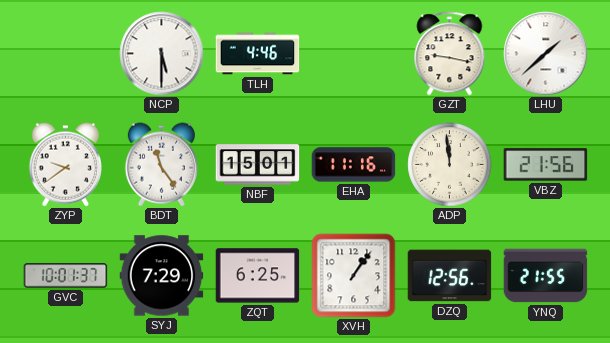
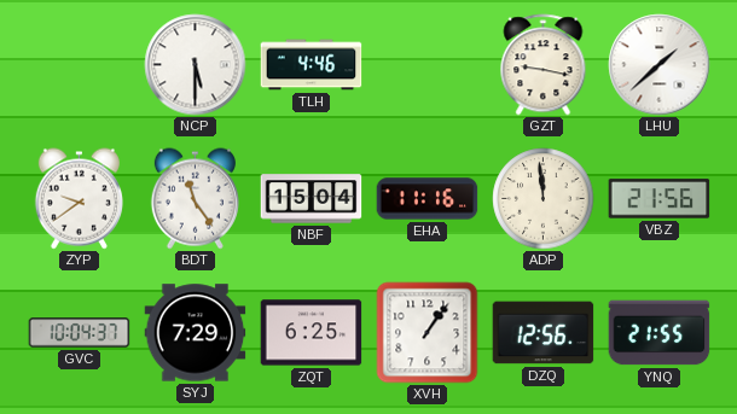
NBF: 15:01 -> 15:04 (312, 199)
GVC: 10:01 -> 10:04 (80, 333)
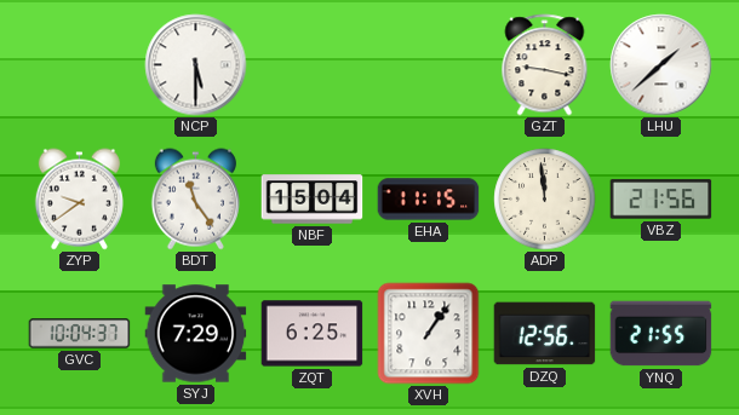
TLH: 4:46 -> none (312, 65)
EHA: 11:16 -> 11:15 (429, 200)
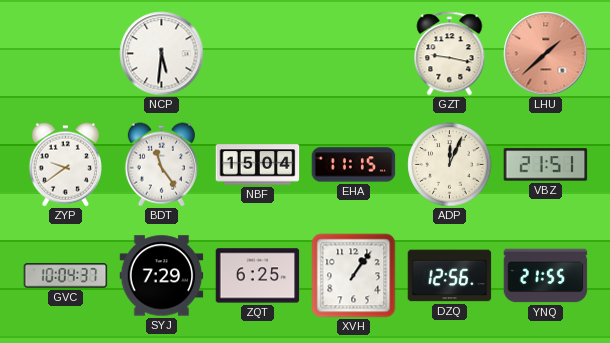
NCP: 5:30 -> 5:31 (162, 54)
LHU dial: white -> salmon (546, 54)
ADP: 11:59 -> 12:04 (450, 165)
VBZ: 21:56 -> 21:51 (546, 165)
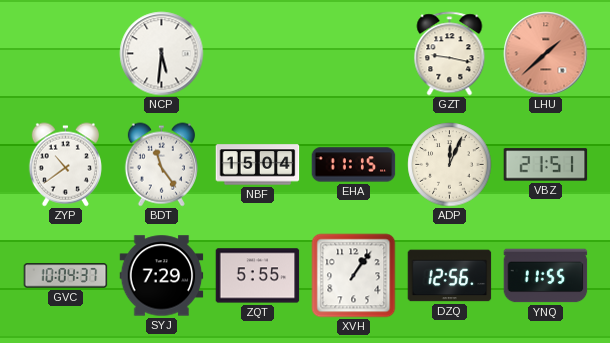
ZYP: 9:39 -> 10:39 (65, 165)
ZQT: 6:25 -> 5:55 (258, 276)
YNQ: 21:55 -> 11:55 (546, 276)
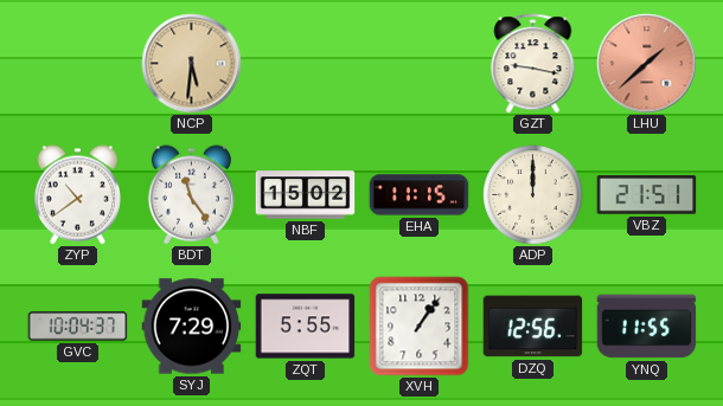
NCP dial: white -> champagne (192, 64)
NBF: 15:04 -> 15:02 (306, 195)
ADP: 12:04 -> 12:00 (533, 195)
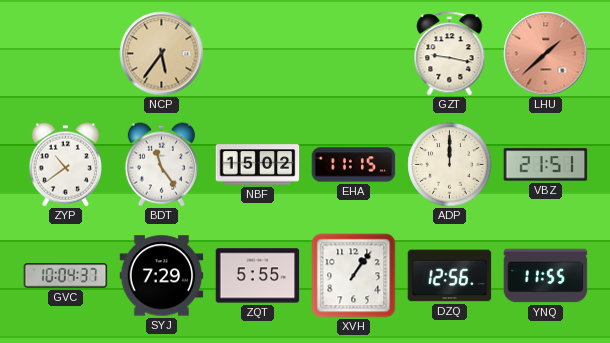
NCP: 5:31 -> 5:36 (162, 54)
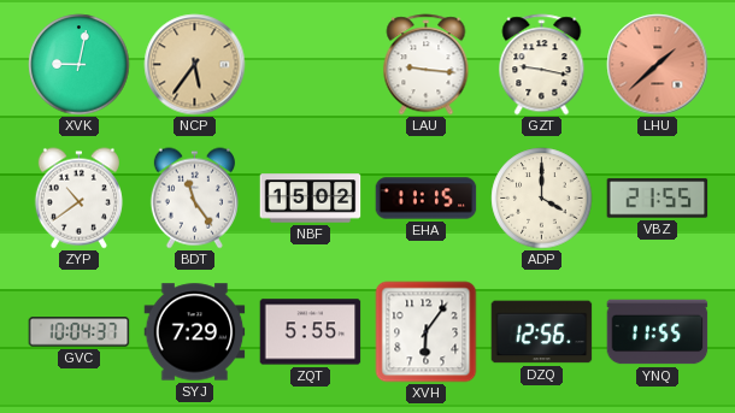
XVK: none -> 9:02 (80, 65)
LAU: none -> 9:16 (427, 65)
ADP: 12:00 -> 4:00 (542, 199)
VBZ: 21:51 -> 21:55 (658, 199)
XVH: 1:06 -> 6:06 (427, 332)
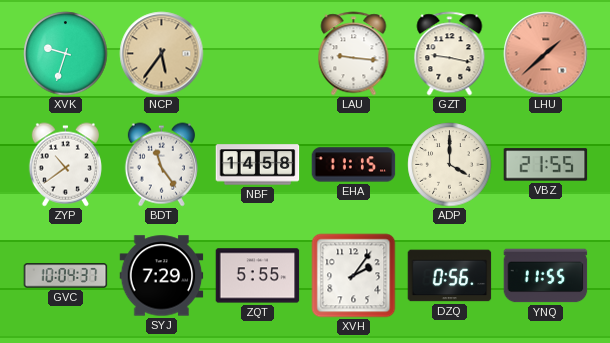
XVK: 9:02 -> 9:33 (66, 54)
NBF: 15:02 -> 14:58 (258, 165)
XVH: 6:06 -> 2:06 (354, 276)
DZQ: 12:56 -> 0:56 (450, 276)
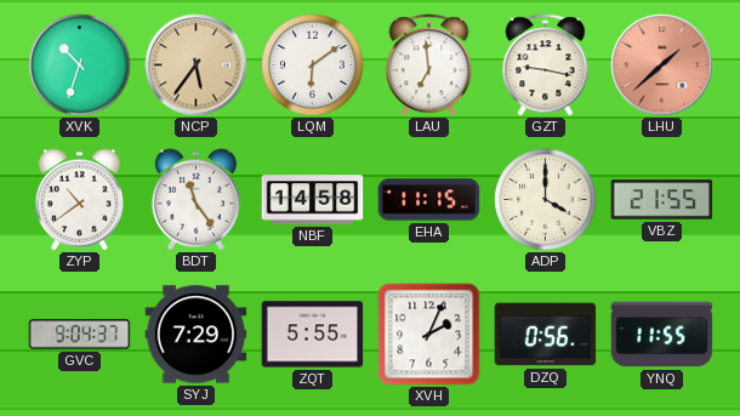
XVK: 9:33 -> 10:33 (80, 65)
LQM: none -> 6:09 (313, 65)
LAU: 9:16 -> 6:59 (429, 65)
GVC: 10:04 -> 9:04 (80, 335)
XVH: 2:06 -> 2:04 (429, 335)
